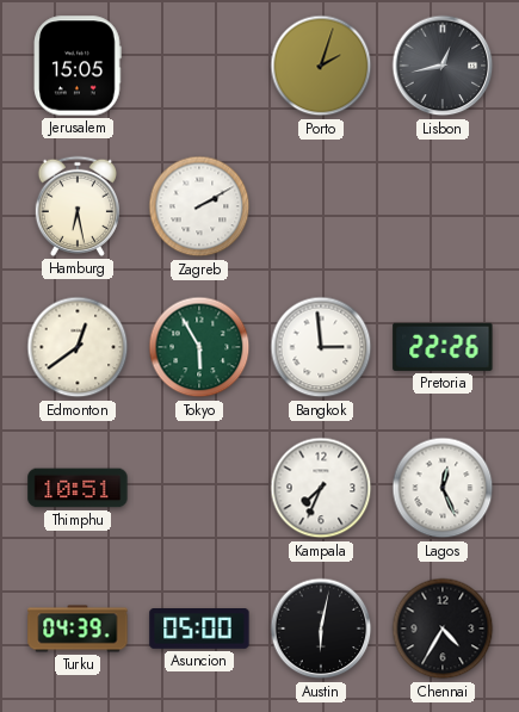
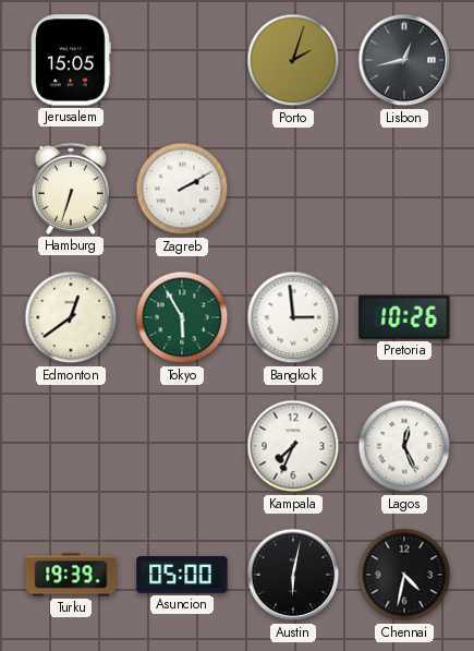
Hamburg: 6:28 -> 6:33 (71, 189)
Pretoria: 22:26 -> 10:26 (404, 317)
Thimphu: 10:51 -> none (78, 488)
Turku: 04:39 -> 19:39 (71, 575)
Chennai: 4:35 -> 4:32 (404, 575)
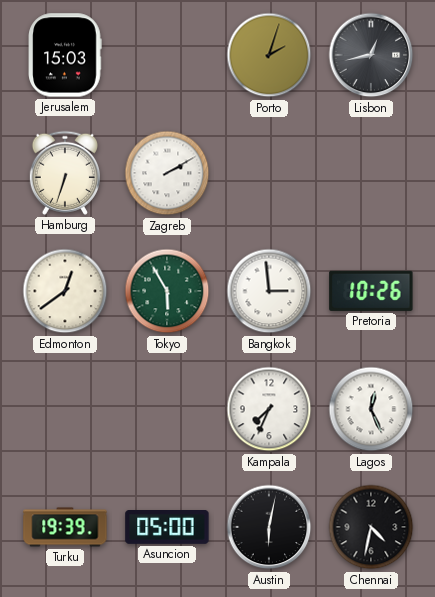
Jerusalem: 15:05 -> 15:03 (65, 55)
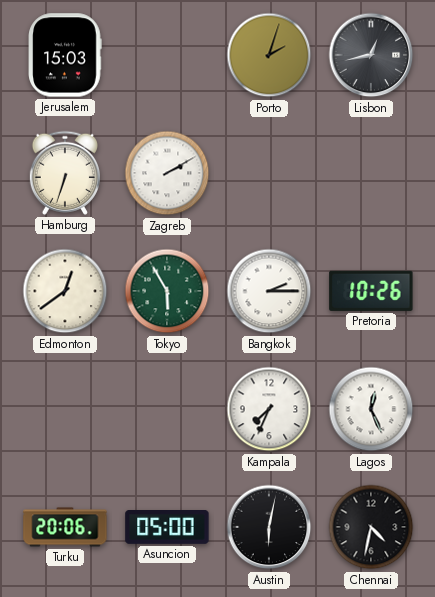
Bangkok: 2:59 -> 2:15 (269, 291)
Turku: 19:39 -> 20:06 (65, 527)
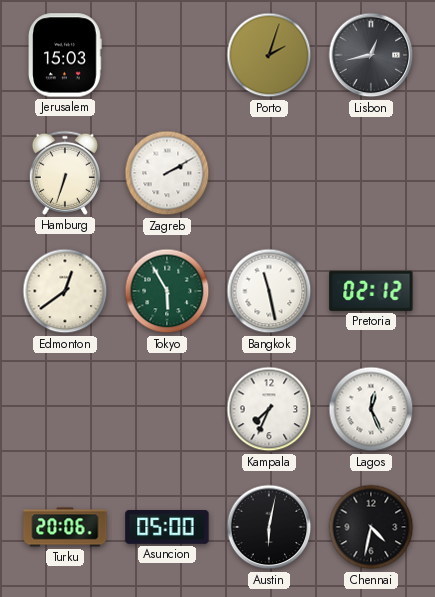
Bangkok: 2:15 -> 11:28 (269, 291)
Pretoria: 10:26 -> 02:12 (371, 291)
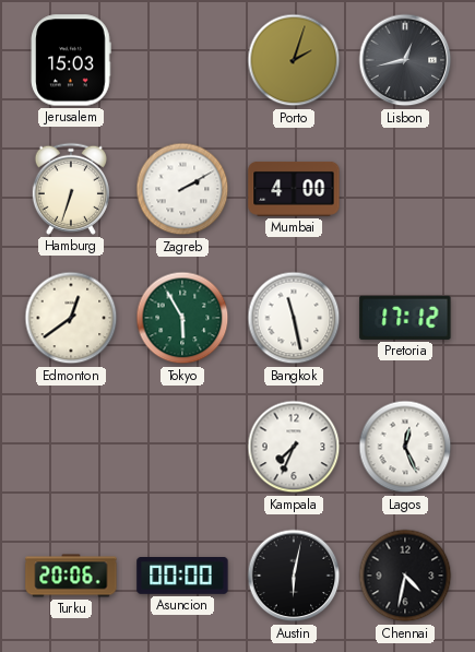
Mumbai: none -> 4:00 (294, 189)
Pretoria: 02:12 -> 17:12 (405, 318)
Asuncion: 05:00 -> 00:00 (182, 576)
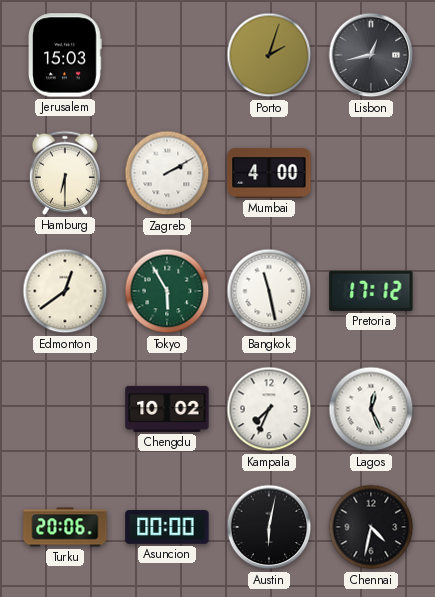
Hamburg: 6:33 -> 6:30 (65, 173)
Chengdu: none -> 10:02 (167, 409)
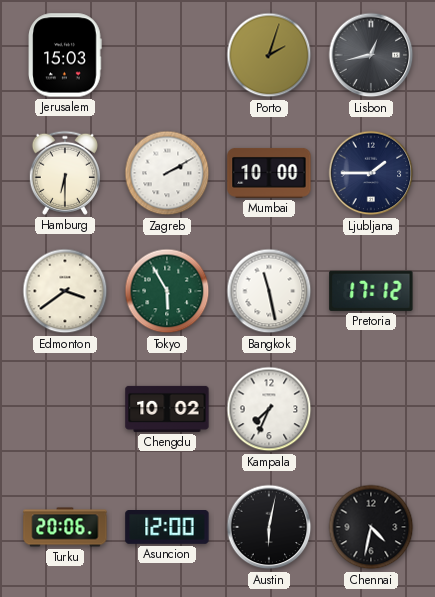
Mumbai: 4:00 -> 10:00 (269, 173)
Ljubljana: none -> 1:45 (371, 173)
Edmonton: 12:39 -> 3:39 (65, 291)
Lagos: 12:26 -> none (371, 409)
Asuncion: 00:00 -> 12:00 (167, 527)
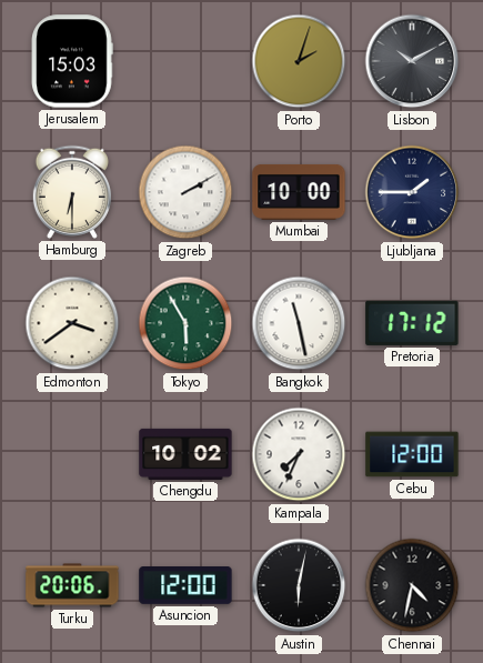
Lisbon: 12:43 -> 10:10 (412, 61)
Cebu: none -> 12:00 (412, 454)
